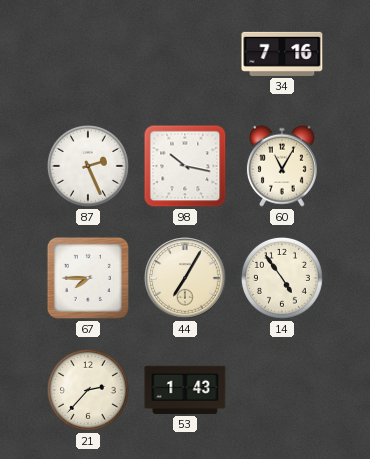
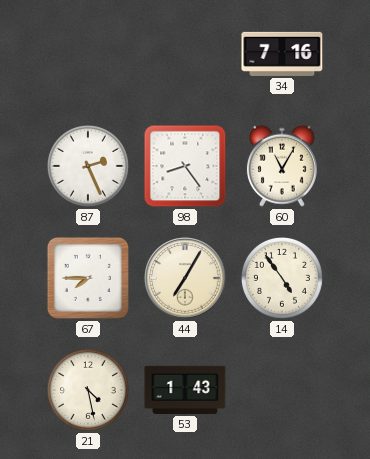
98: 10:17 -> 8:24 (185, 166)
21: 2:37 -> 4:28 (88, 390)
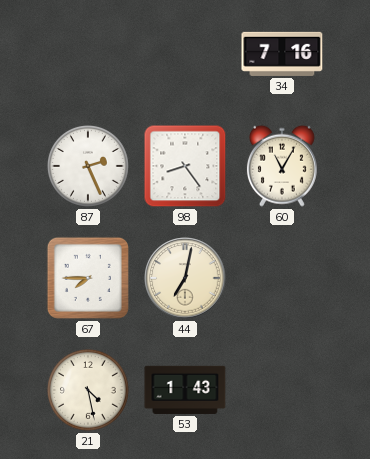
44: 7:05 -> 7:02 (185, 278)
14: 4:54 -> none (282, 278)
